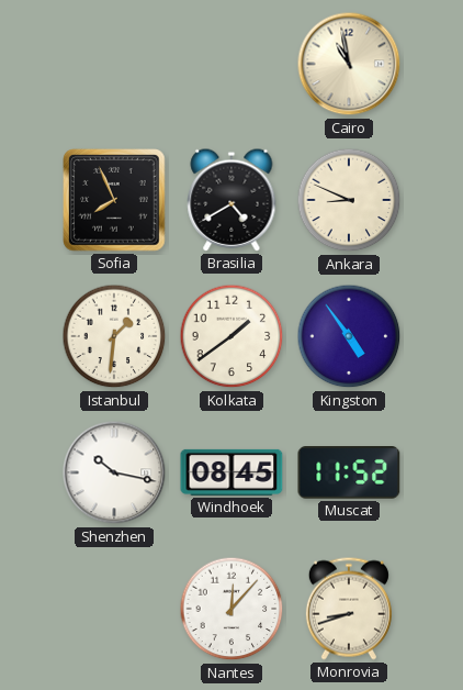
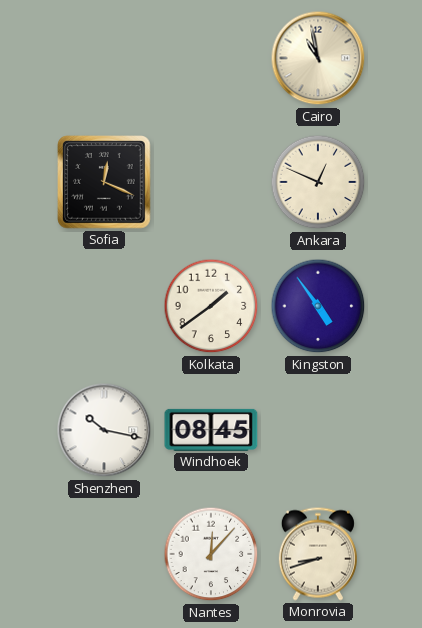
Sofia: 7:56 -> 12:19 (104, 182)
Brasilia: 4:40 -> none (231, 200)
Ankara: 8:49 -> 12:49 (318, 182)
Istanbul: 1:31 -> none (114, 336)
Muscat: 11:52 -> none (349, 474)
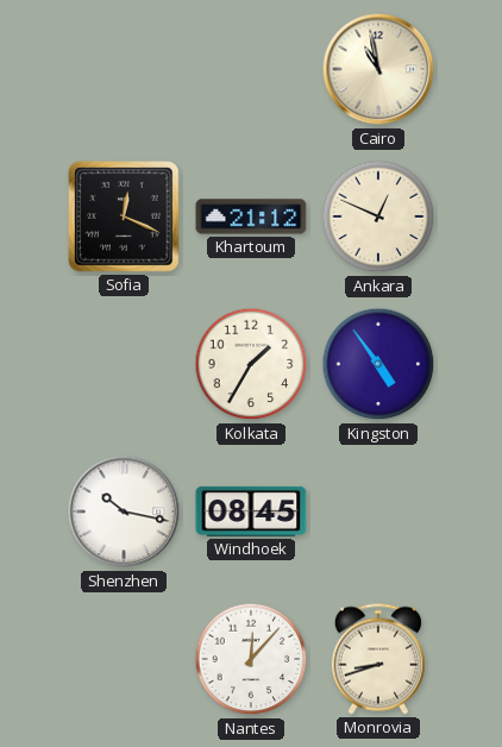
Khartoum: none -> 21:12 (251, 216)
Kolkata: 1:39 -> 1:35 (251, 364)
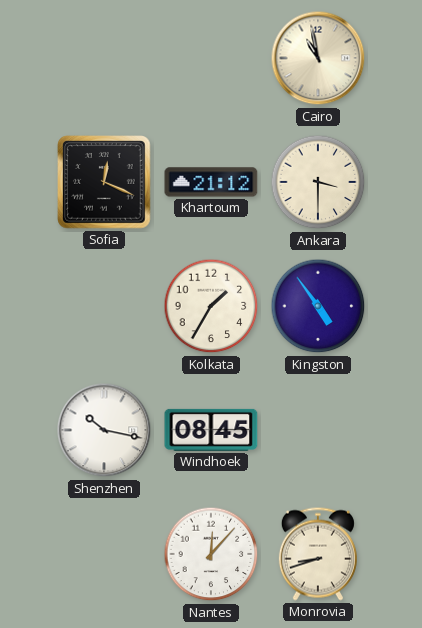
Ankara: 12:49 -> 3:30 (318, 182)
